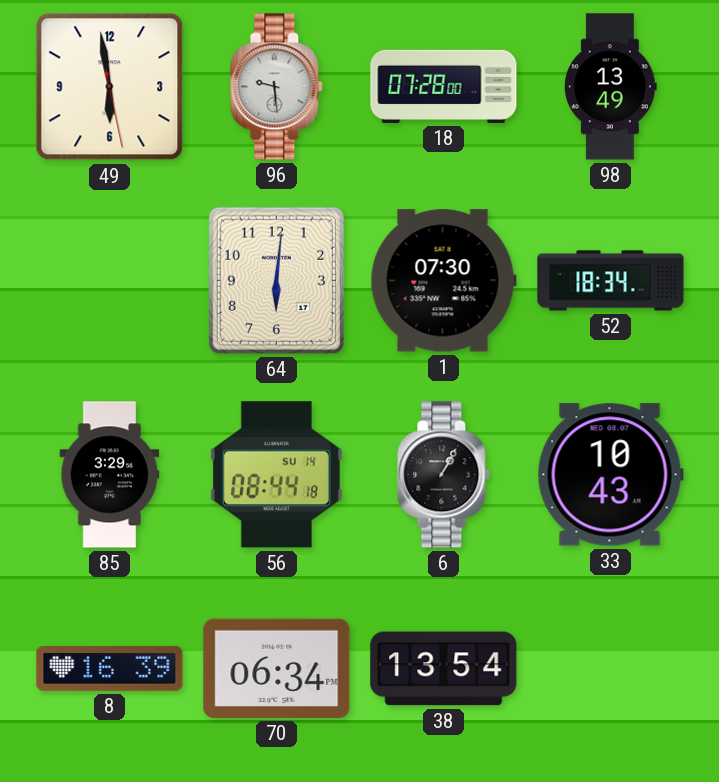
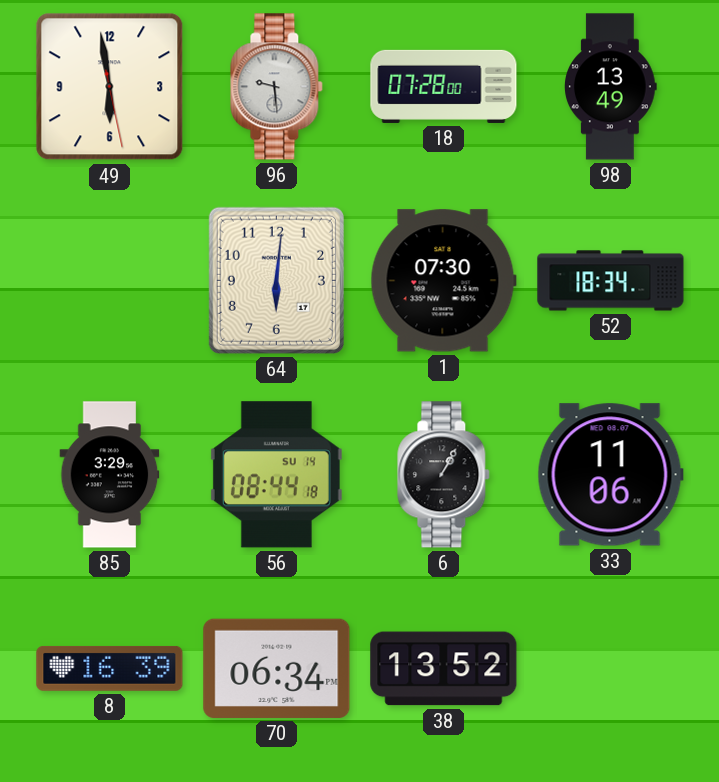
33: 10:43 -> 11:06 (610, 475)
38: 13:54 -> 13:52 (444, 669)
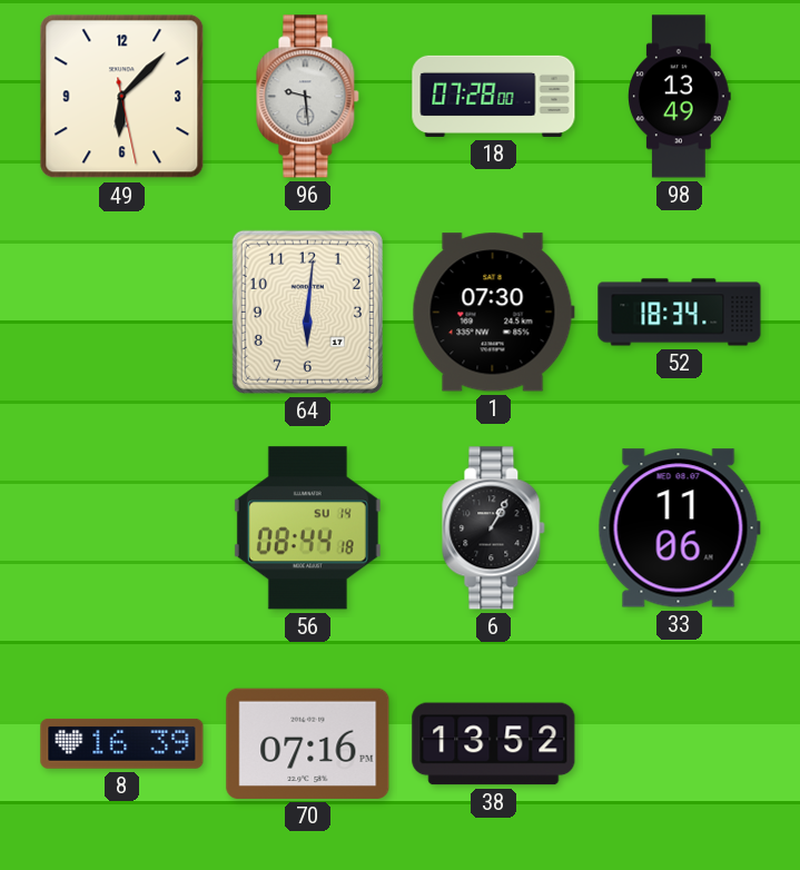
49: 5:58 -> 6:07 (122, 97)
85: 3:29 -> none (110, 475)
70: 06:34 -> 07:16 (308, 743)
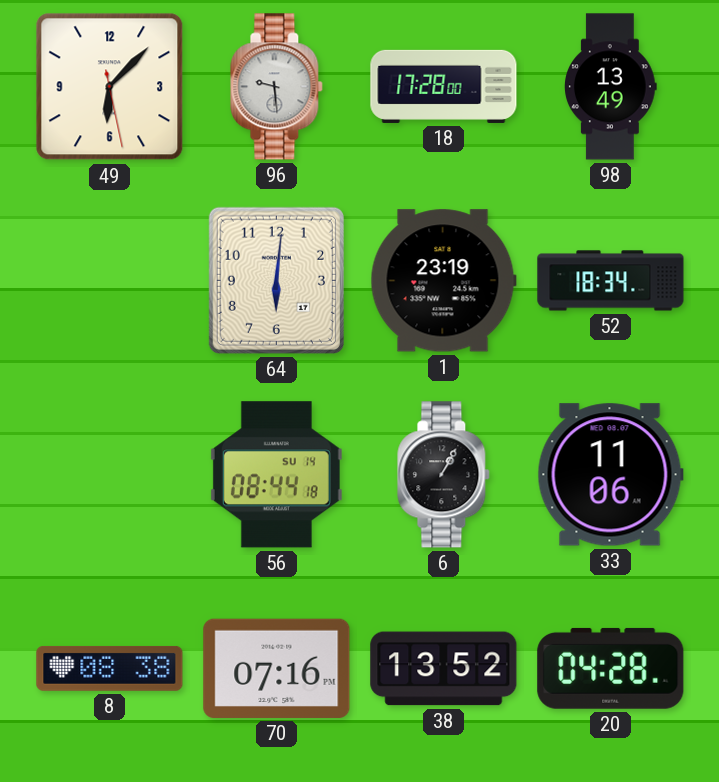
18: 07:28 -> 17:28 (444, 86)
1: 07:30 -> 23:19 (443, 281)
8: 16:39 -> 08:38 (110, 668)
20: none -> 04:28 (611, 668)
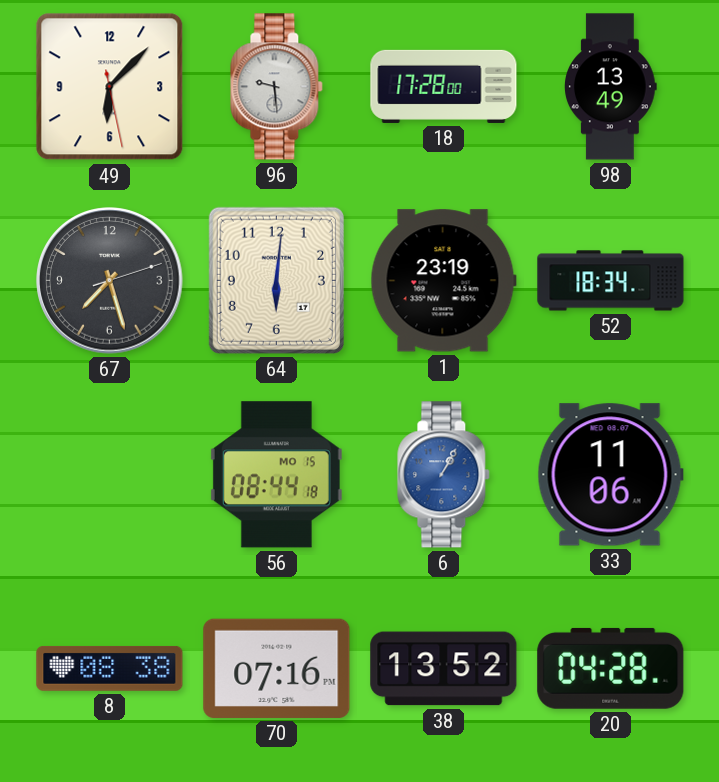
67: none -> 7:27 (110, 281)
56 date: SU 14 -> MO 15 (276, 475)
6 dial: black -> blue (444, 475)
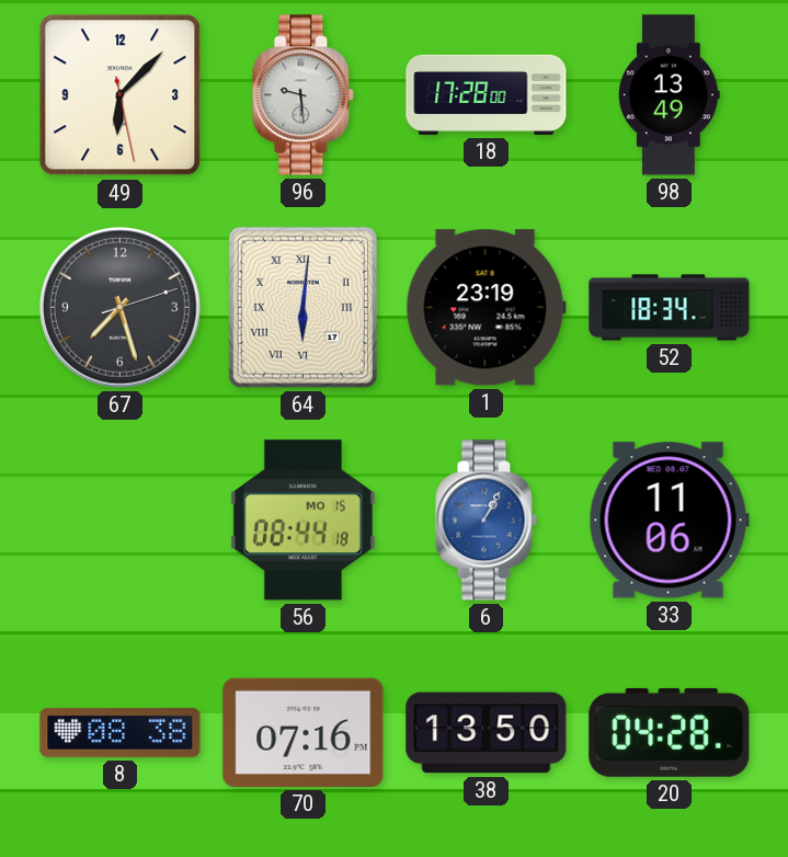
64 numerals: Arabic -> Roman (302, 307)
38: 13:52 -> 13:50 (487, 733)
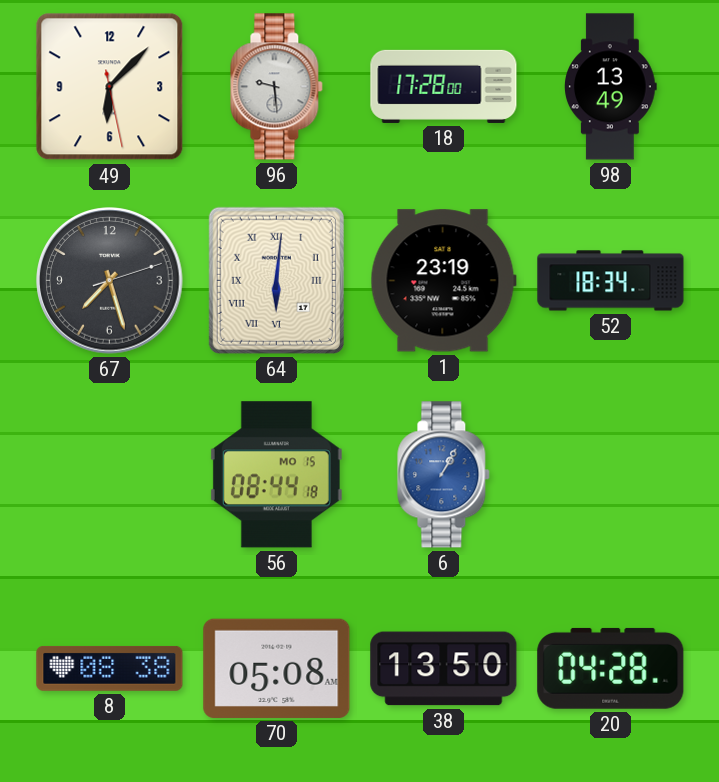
33: 11:06 -> none (669, 521)
70: 07:16 -> 05:08 (277, 668)
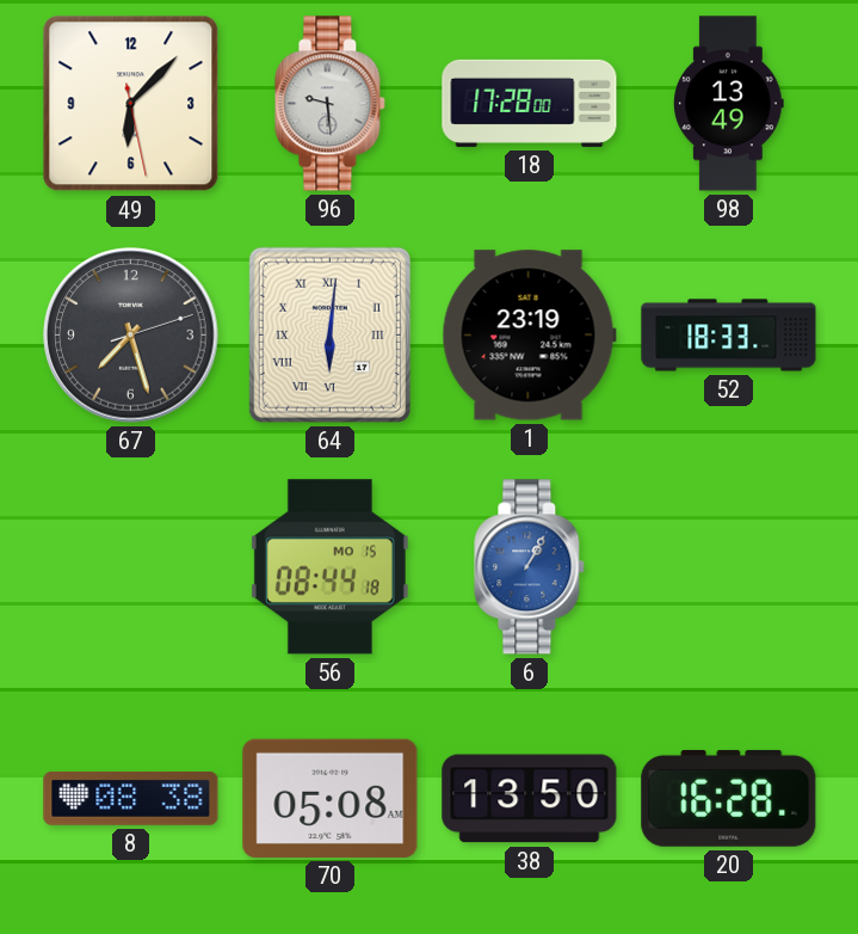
52: 18:34 -> 18:33 (729, 336)
20: 04:28 -> 16:28 (729, 798)
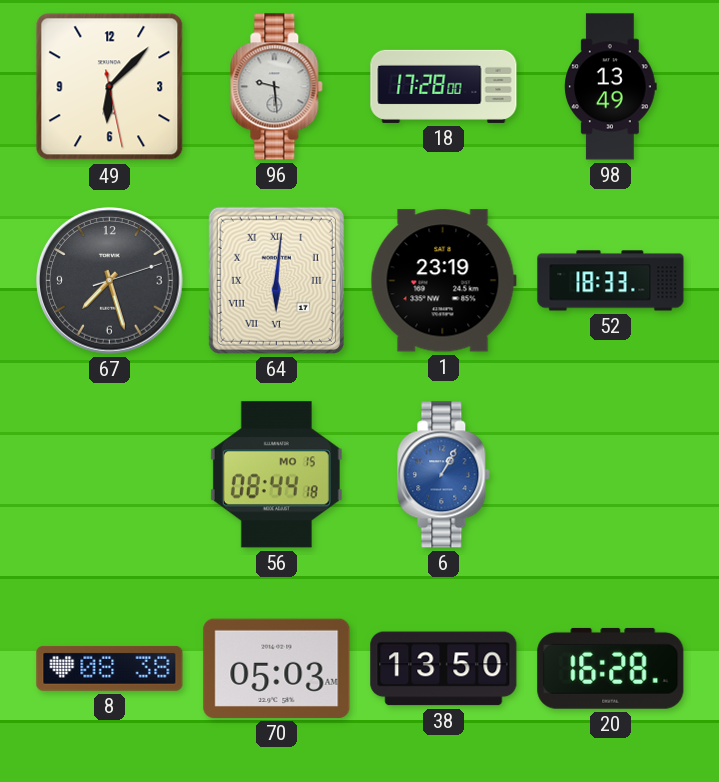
70: 05:08 -> 05:03 (277, 668)
